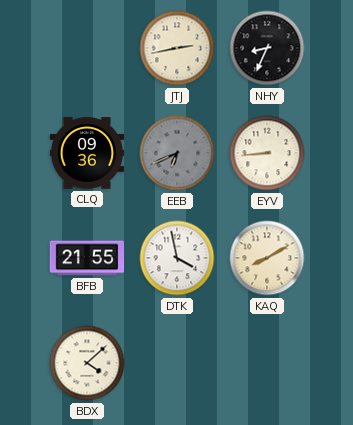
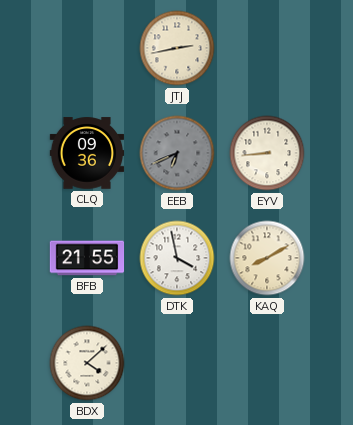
NHY: 8:34 -> none (267, 48)
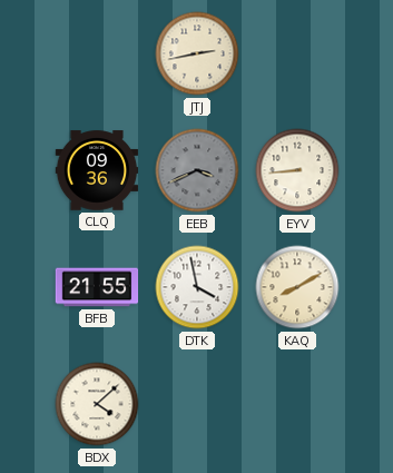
EEB: 6:41 -> 3:41 (197, 170)
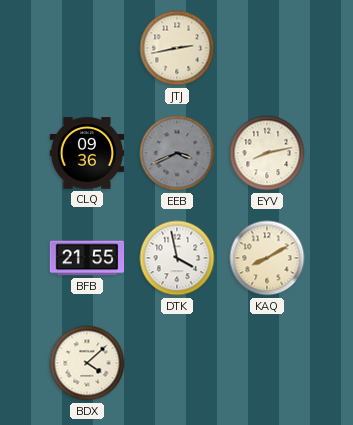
EYV: 8:44 -> 8:13 (267, 153)
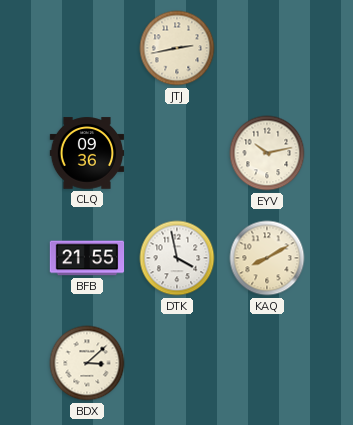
EEB: 3:41 -> none (177, 153)
EYV: 8:13 -> 10:13 (267, 153)
BDX: 4:08 -> 3:08 (87, 363)
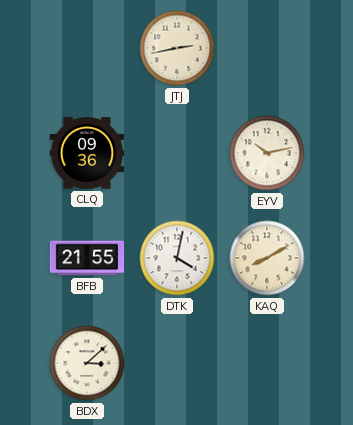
DTK: 3:58 -> 4:02 (177, 258)
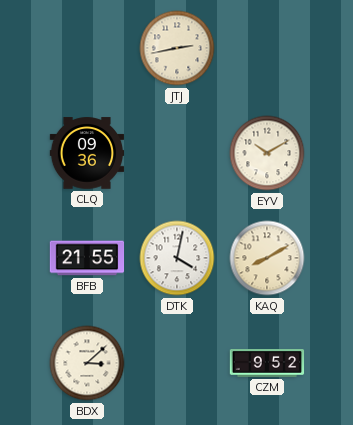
EYV: 10:13 -> 10:10 (267, 153)
CZM: none -> 9:52 (267, 364)
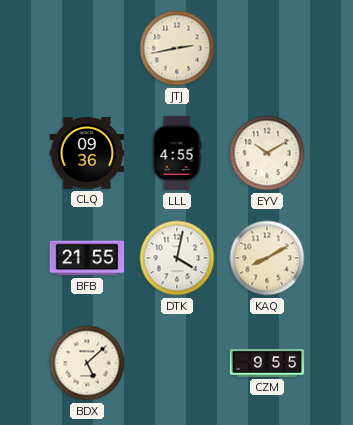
LLL: none -> 4:55 (177, 153)
BDX: 3:08 -> 5:08 (87, 363)
CZM: 9:52 -> 9:55 (267, 364)
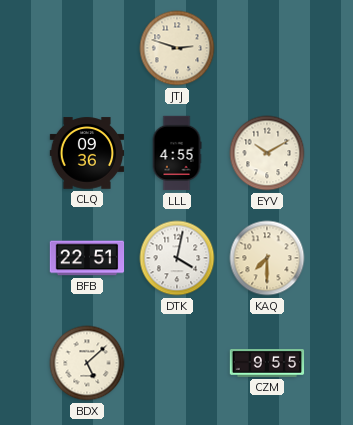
JTJ: 2:43 -> 2:48 (177, 48)
BFB: 21:55 -> 22:51 (87, 258)
KAQ: 8:10 -> 7:30 (267, 258)
